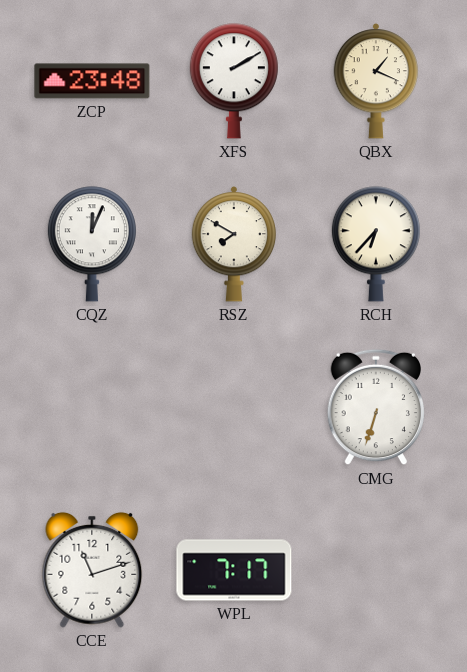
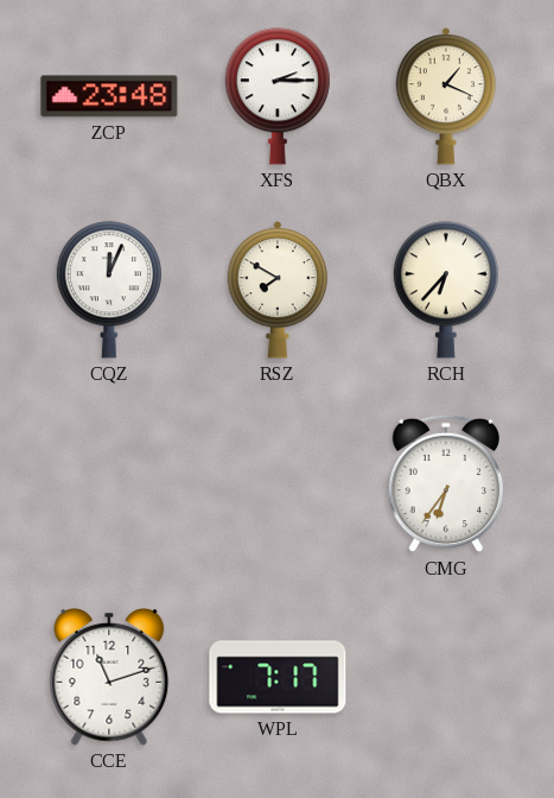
XFS: 2:10 -> 2:15 (278, 96)
CMG: 6:33 -> 6:36 (446, 483)
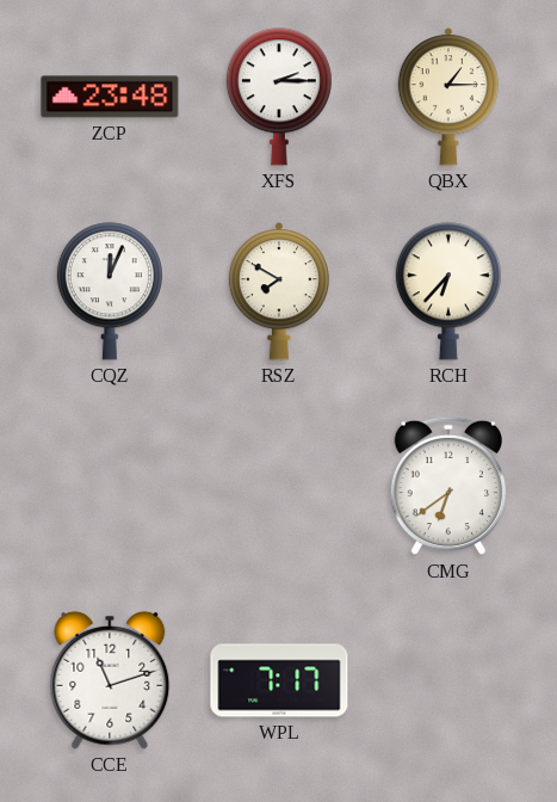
QBX: 1:19 -> 1:15 (448, 97)
CMG: 6:36 -> 6:39 (448, 486)
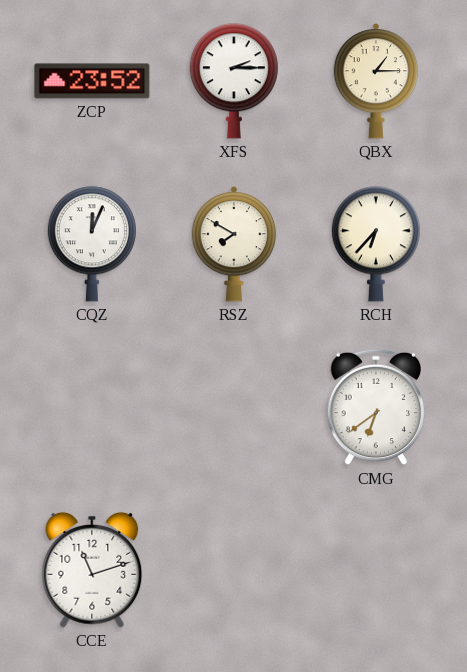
ZCP: 23:48 -> 23:52 (92, 81)
WPL: 7:17 -> none (279, 680)
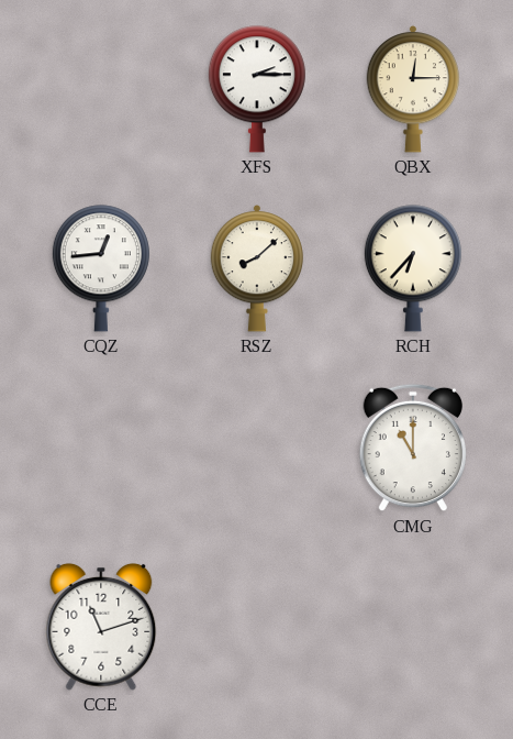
ZCP: 23:52 -> none (92, 81)
QBX: 1:15 -> 12:15 (413, 89)
CQZ: 12:04 -> 12:44 (101, 268)
RSZ: 7:50 -> 8:08 (257, 268)
CMG: 6:39 -> 11:00 (413, 448)
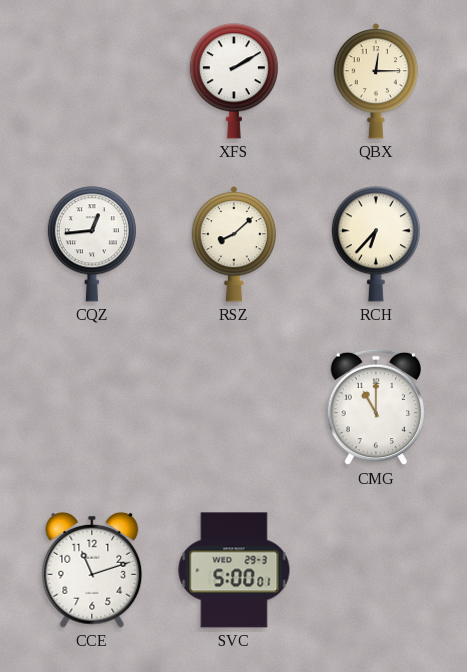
XFS: 2:15 -> 2:10 (234, 81)
SVC: none -> 5:00 (234, 570)
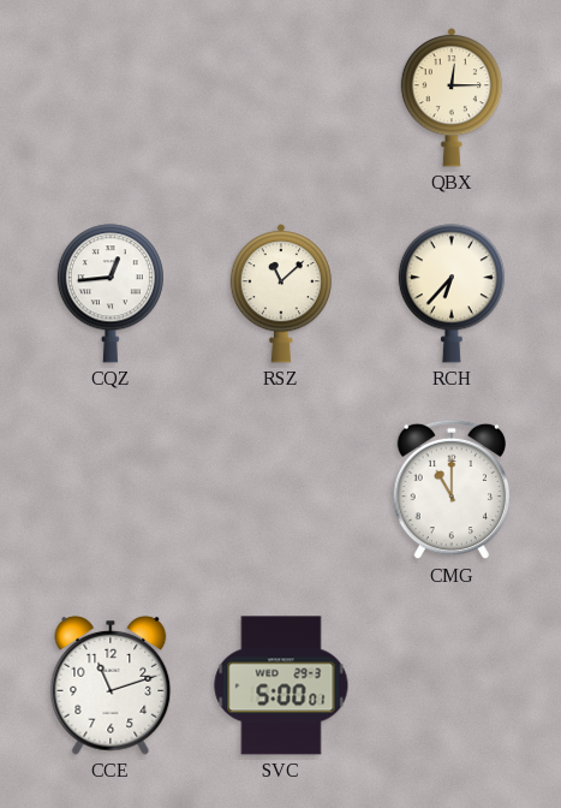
XFS: 2:10 -> none (234, 81)
RSZ: 8:08 -> 11:08 (281, 293)
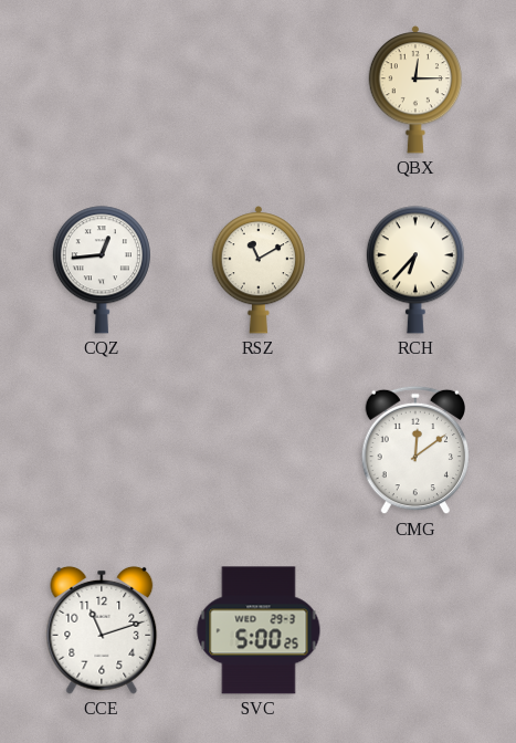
RSZ: 11:08 -> 11:10 (259, 270)
CMG: 11:00 -> 12:09 (415, 450)
SVC: 5:00:01 -> 5:00:25 (259, 630)
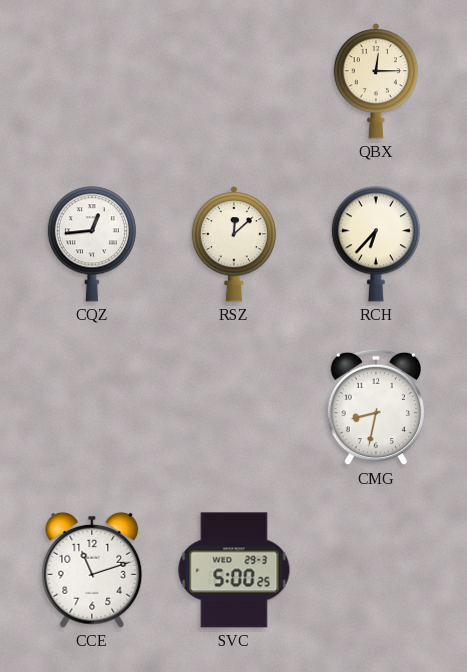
RSZ: 11:10 -> 12:08 (234, 244)
CMG: 12:09 -> 8:32 (376, 407)
